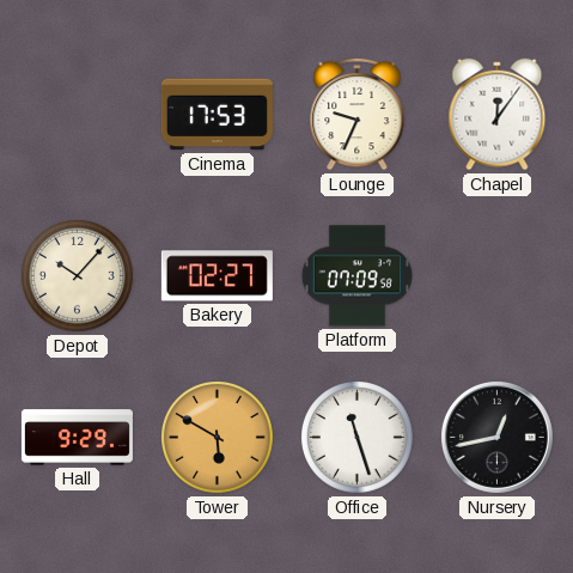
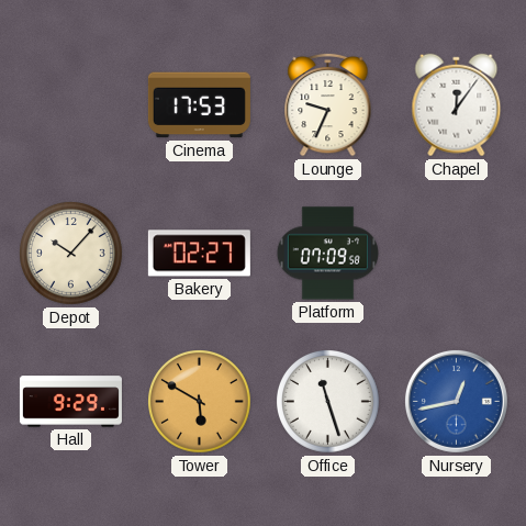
Nursery dial: black -> blue (456, 401)
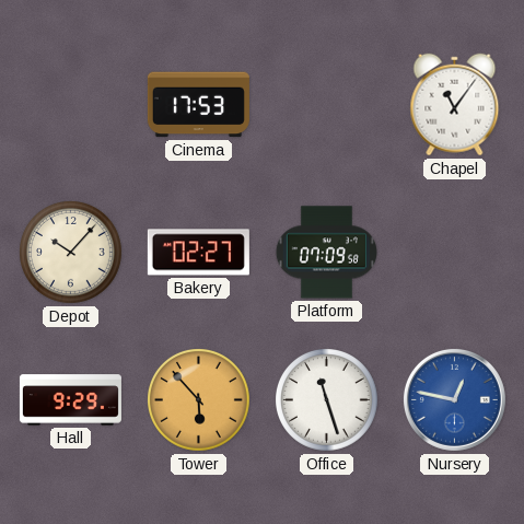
Lounge: 9:34 -> none (328, 104)
Chapel: 12:06 -> 11:06 (455, 105)
Tower: 5:50 -> 5:53 (199, 400)
Nursery: 12:43 -> 12:47 (454, 399)
